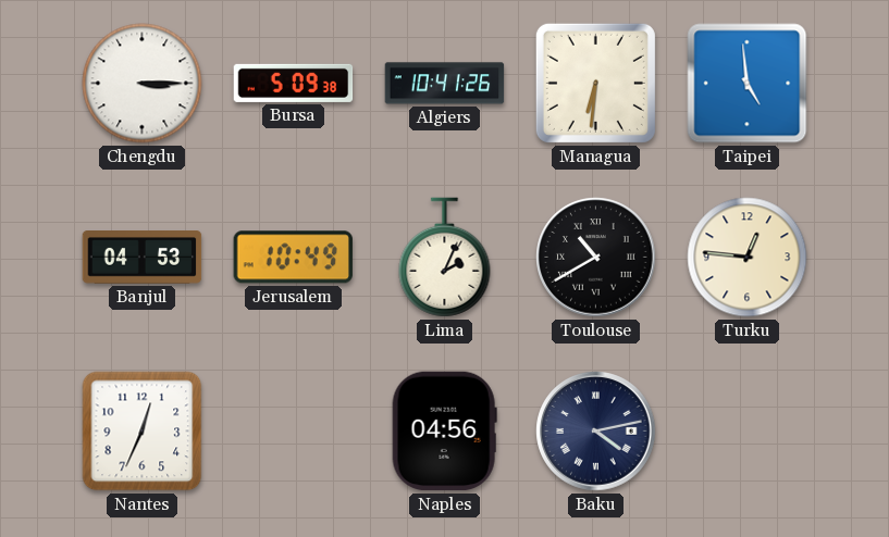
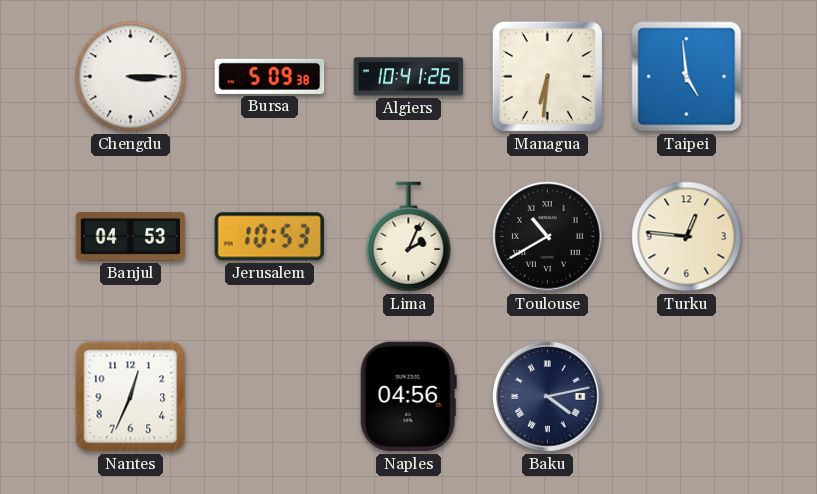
Jerusalem: 10:49 -> 10:53 (269, 237)
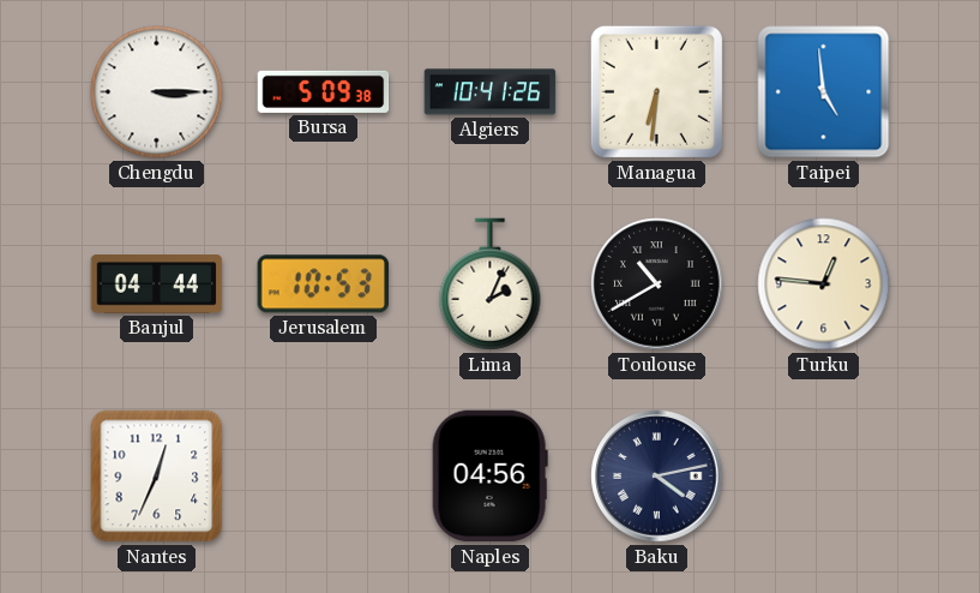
Banjul: 04:53 -> 04:44 (157, 284)
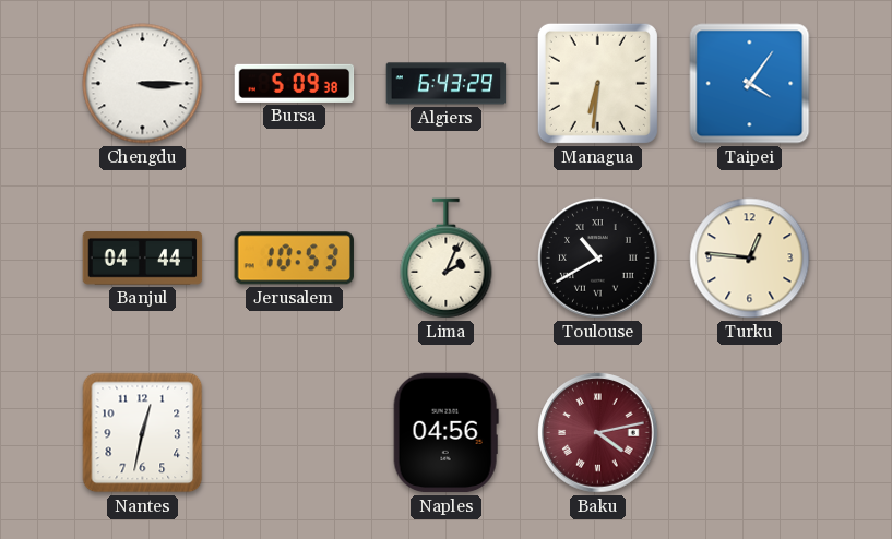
Algiers: 10:41 -> 6:43 (447, 84)
Taipei: 4:59 -> 4:06 (750, 84)
Nantes: 12:34 -> 12:32 (143, 433)
Baku dial: navy -> burgundy (598, 433)
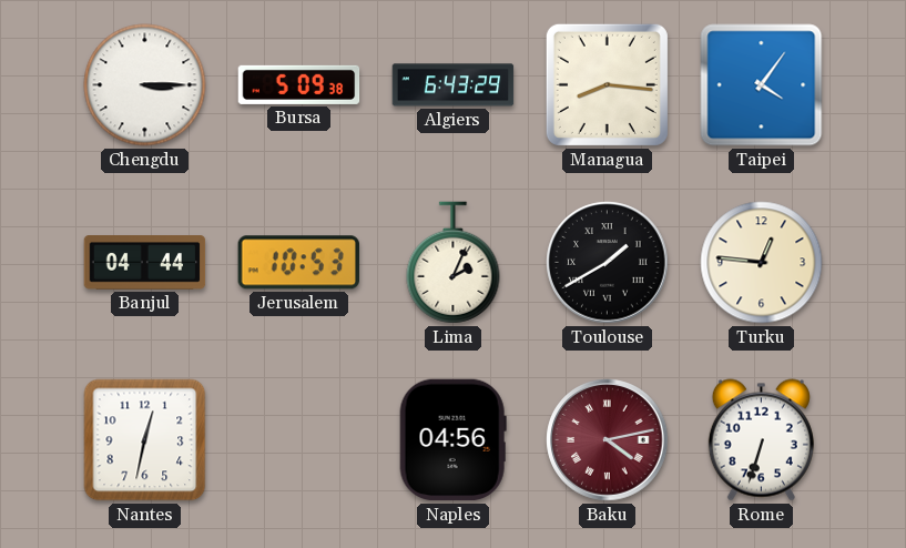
Managua: 6:31 -> 8:16 (607, 84)
Toulouse: 10:40 -> 1:40 (608, 263)
Rome: none -> 6:33 (761, 440)
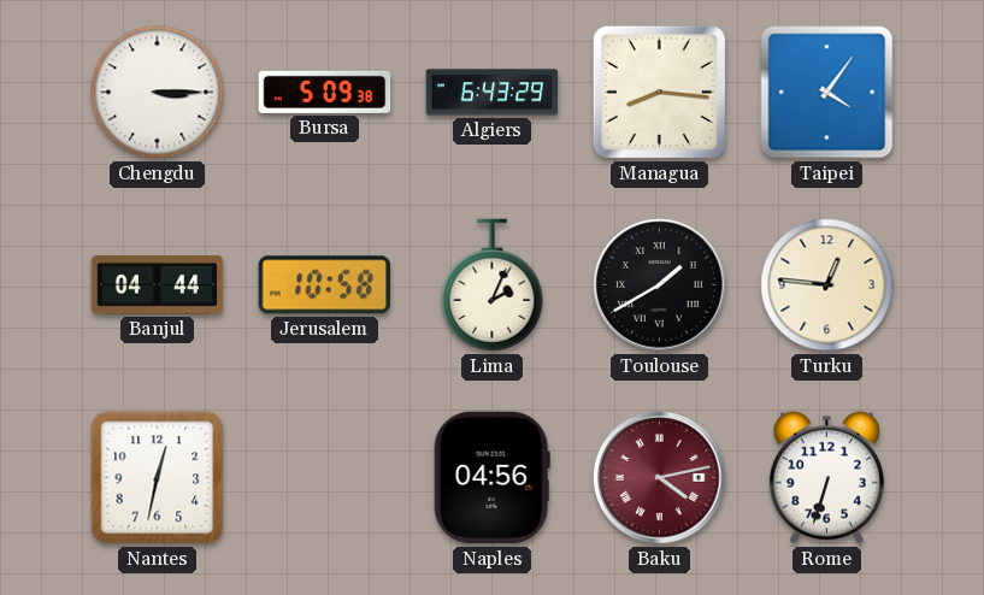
Jerusalem: 10:53 -> 10:58 (324, 285)
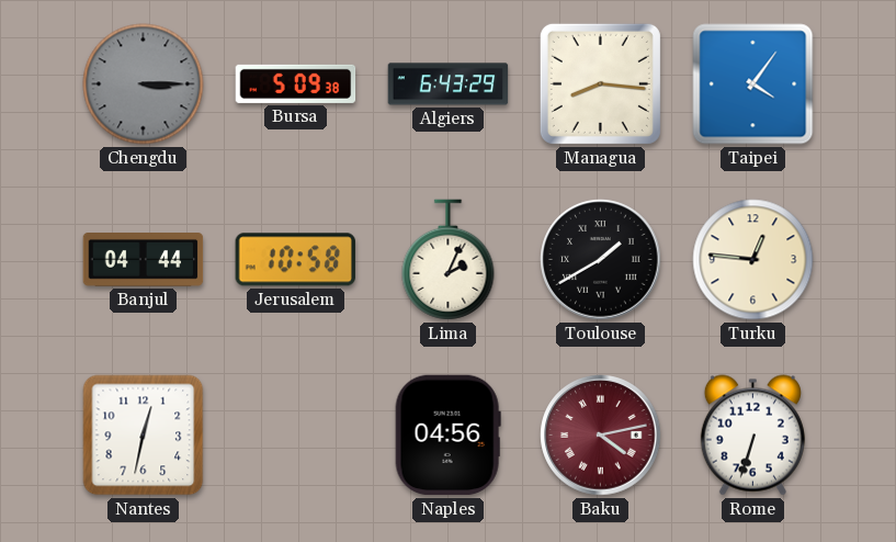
Chengdu dial: white -> grey (144, 84)
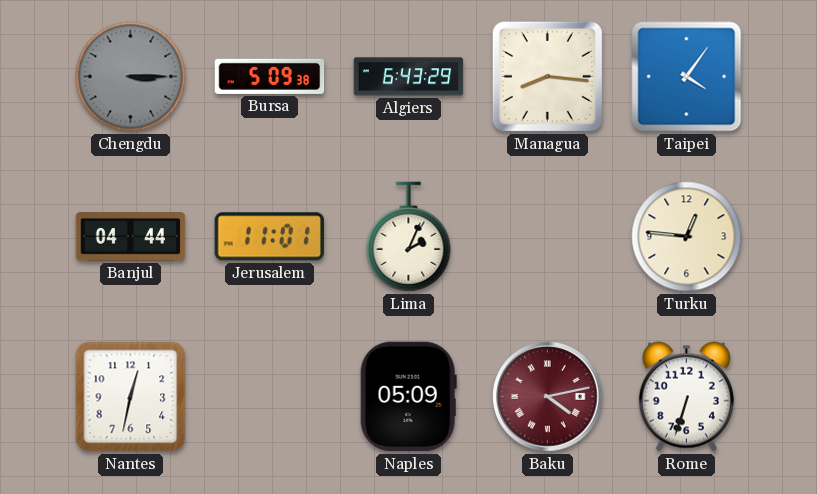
Jerusalem: 10:58 -> 11:01 (269, 237)
Toulouse: 1:40 -> none (601, 260)
Naples: 04:56 -> 05:09 (408, 397)
